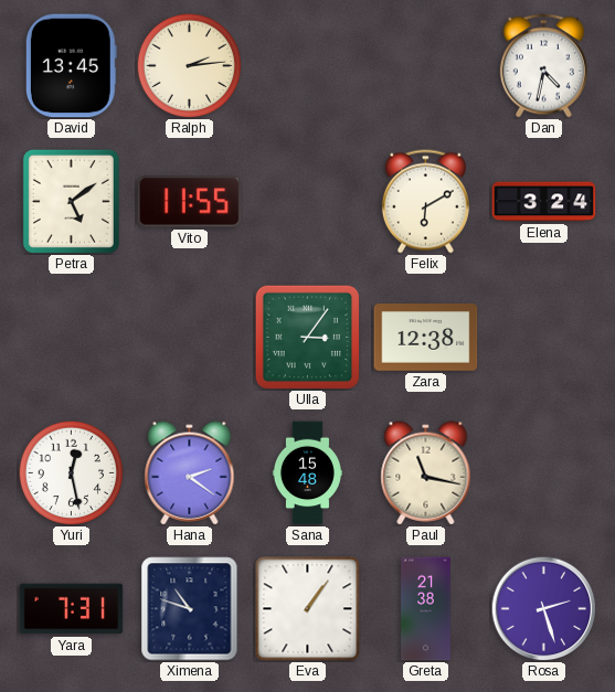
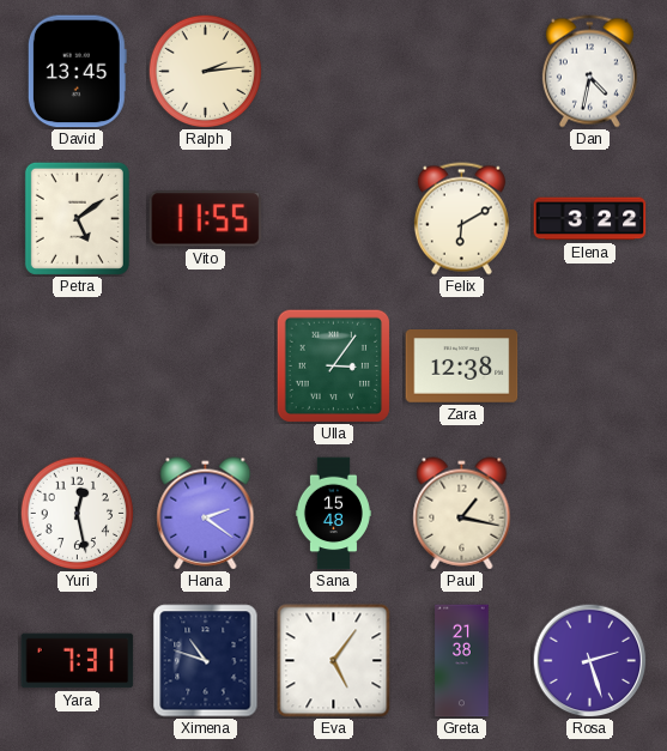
Elena: 3:24 -> 3:22 (590, 219)
Paul: 11:17 -> 1:17 (462, 514)
Eva: 1:06 -> 5:06 (334, 661)
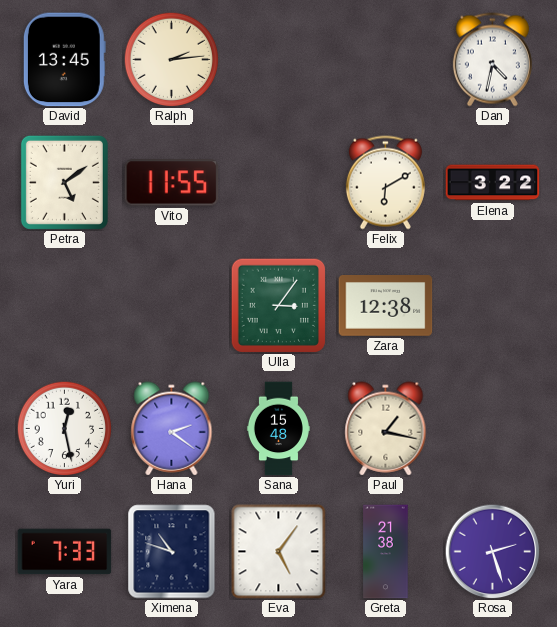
Yara: 7:31 -> 7:33 (65, 552)
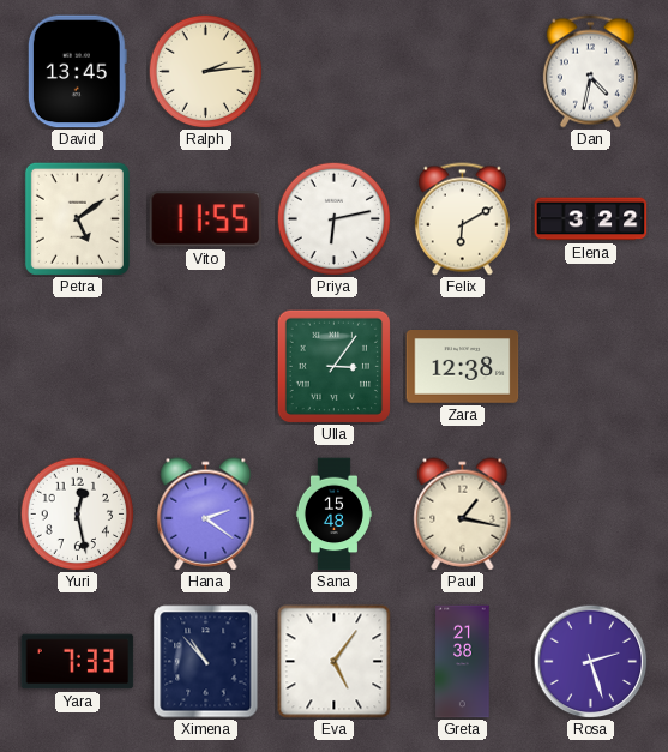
Priya: none -> 6:13 (333, 218)
Ximena: 10:48 -> 10:53 (206, 662)
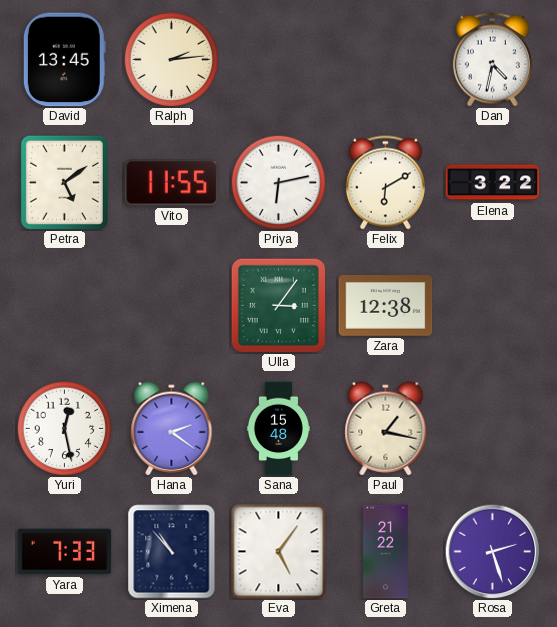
Greta: 21:38 -> 21:22 (386, 552)
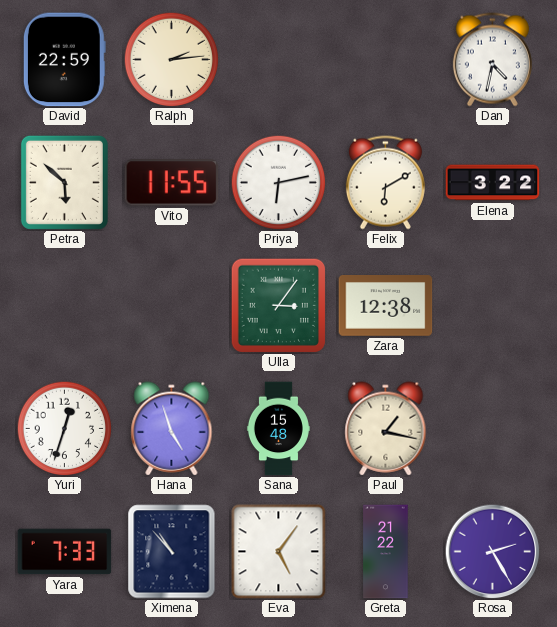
David: 13:45 -> 22:59 (64, 60)
Petra: 5:09 -> 5:52 (64, 182)
Yuri: 12:28 -> 12:33 (64, 428)
Hana: 2:21 -> 4:57 (172, 429)
Rosa: 2:27 -> 2:25 (492, 551)
